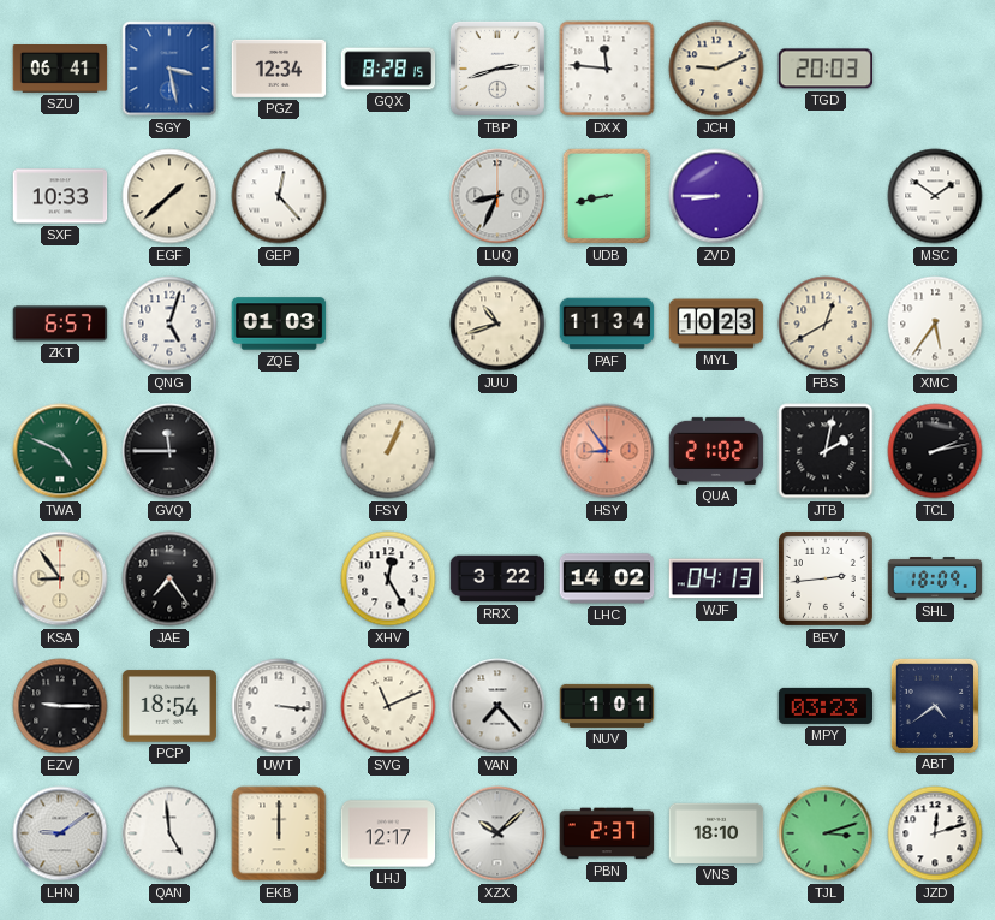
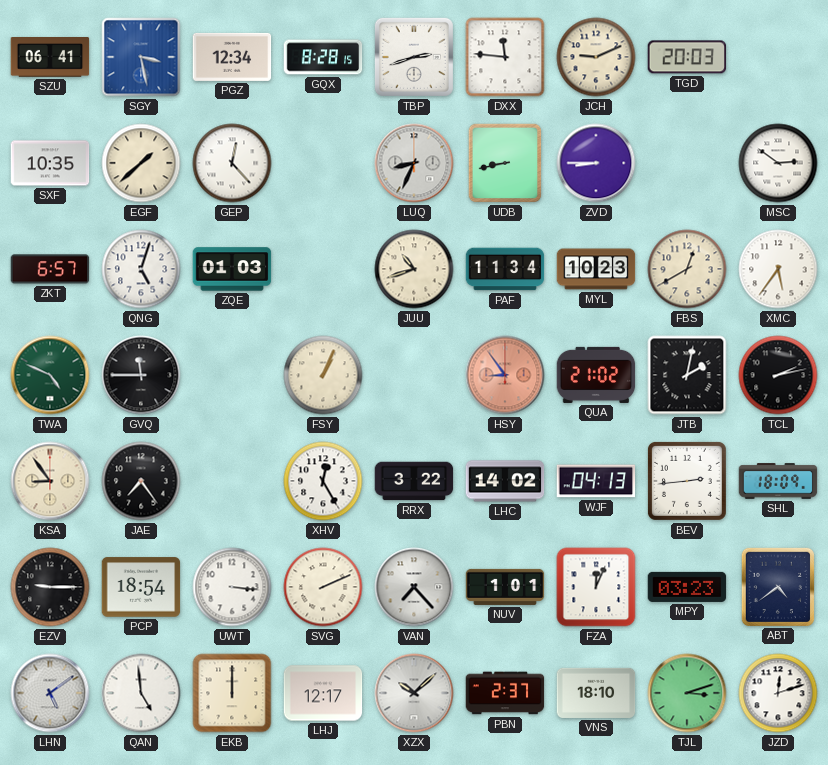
SXF: 10:33 -> 10:35 (50, 163)
MSC: 1:51 -> 2:51 (778, 163)
SVG: 11:11 -> 2:11 (323, 587)
FZA: none -> 12:04 (596, 587)
LHN: 9:09 -> 5:09 (50, 693)
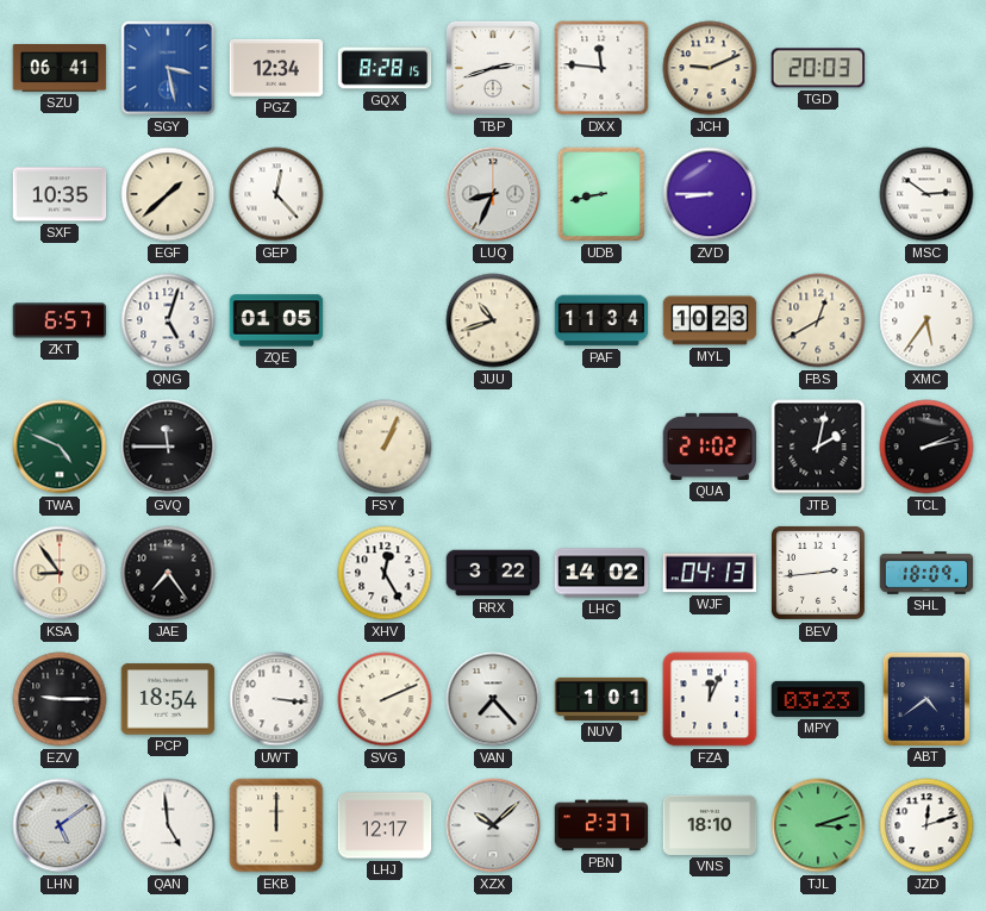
ZQE: 01:03 -> 01:05 (276, 320)
HSY: 8:54 -> none (505, 375)
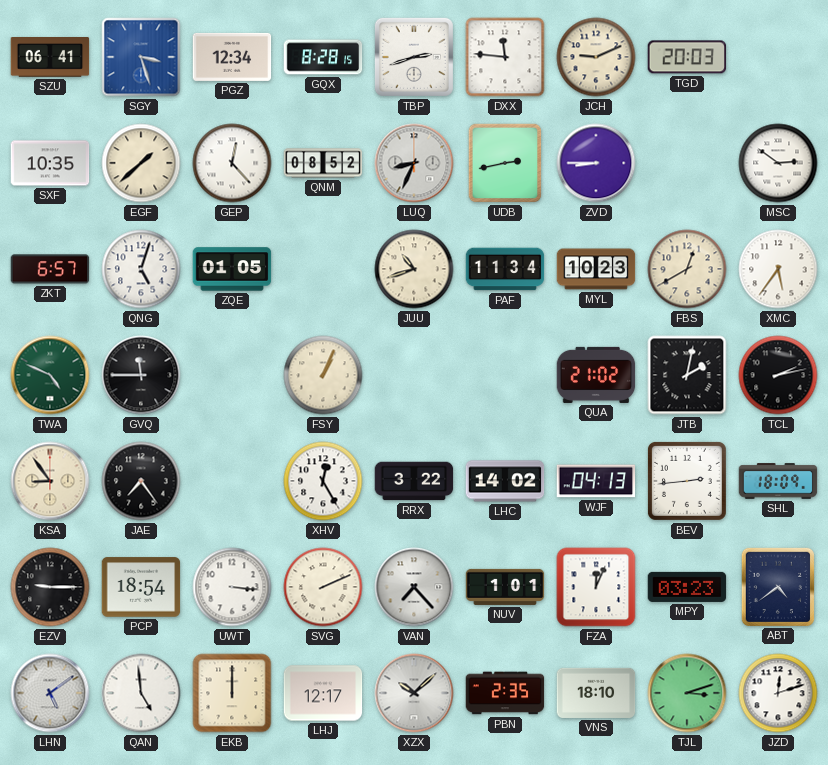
SGY: 3:28 -> 3:27 (141, 57)
QNM: none -> 08:52 (323, 163)
UDB: 8:43 -> 2:43 (505, 163)
PBN: 2:37 -> 2:35 (505, 693)
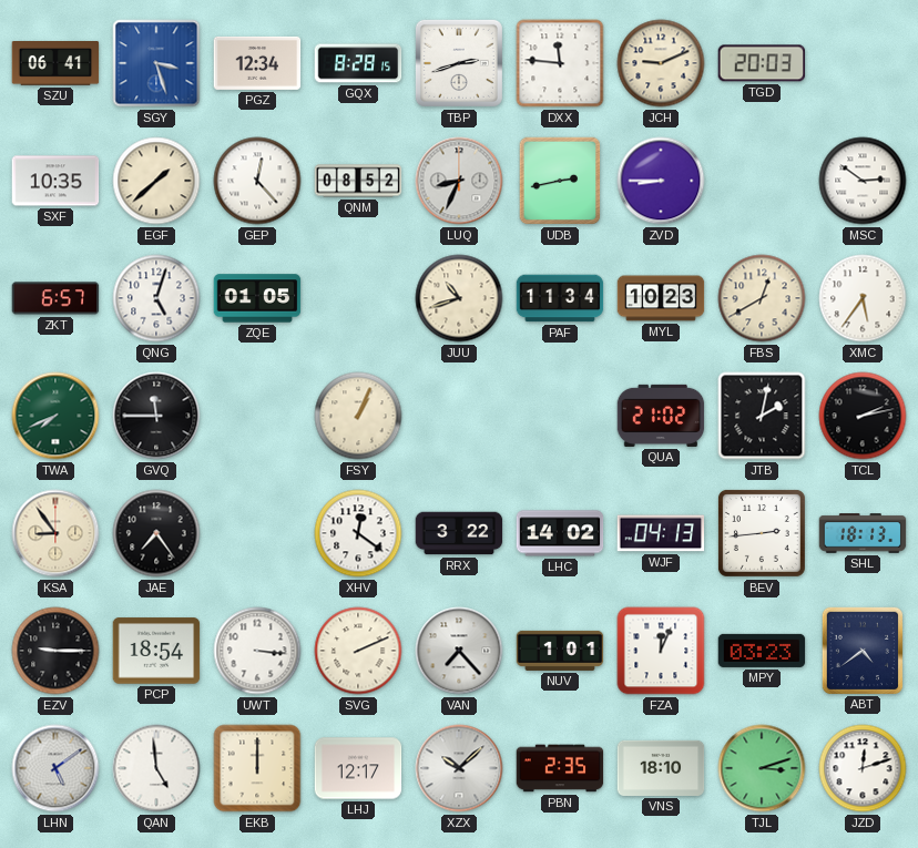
TWA: 4:49 -> 7:41 (55, 416)
XHV: 12:25 -> 12:21 (358, 533)
SHL: 18:09 -> 18:13 (863, 533)
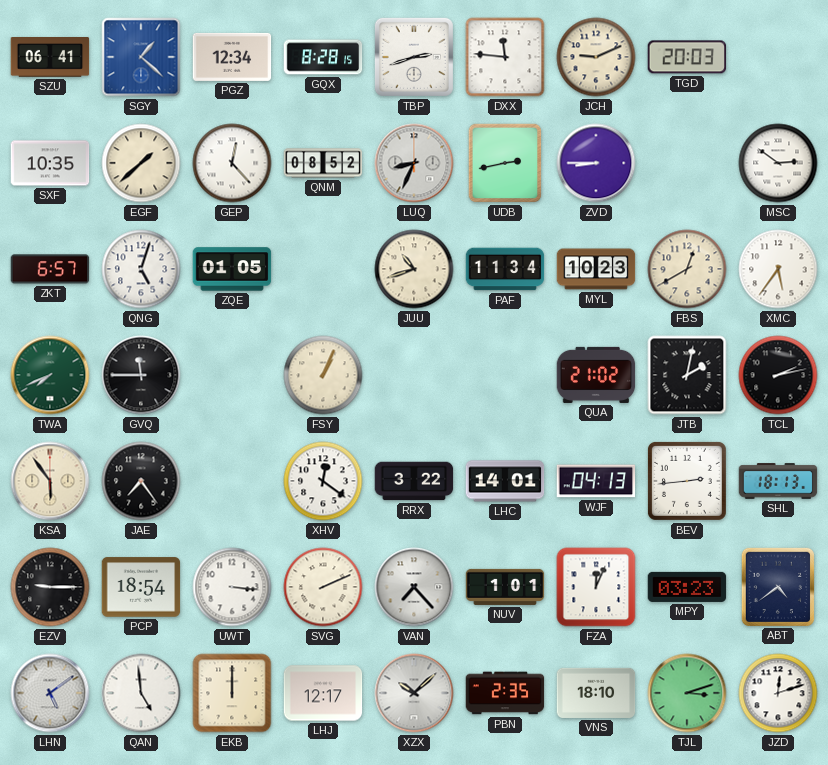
SGY: 3:27 -> 1:22 (141, 57)
KSA: 8:54 -> 5:54 (50, 481)
LHC: 14:02 -> 14:01 (505, 481)
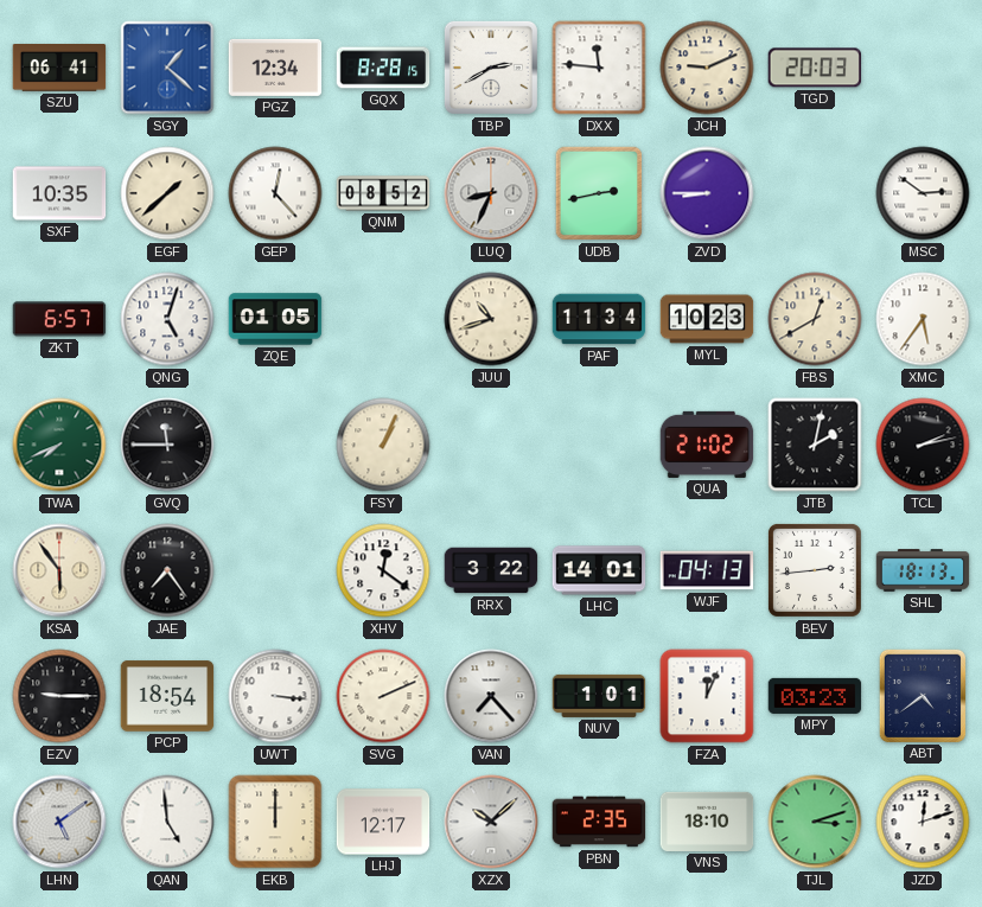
TBP: 2:42 -> 2:40 (491, 68)
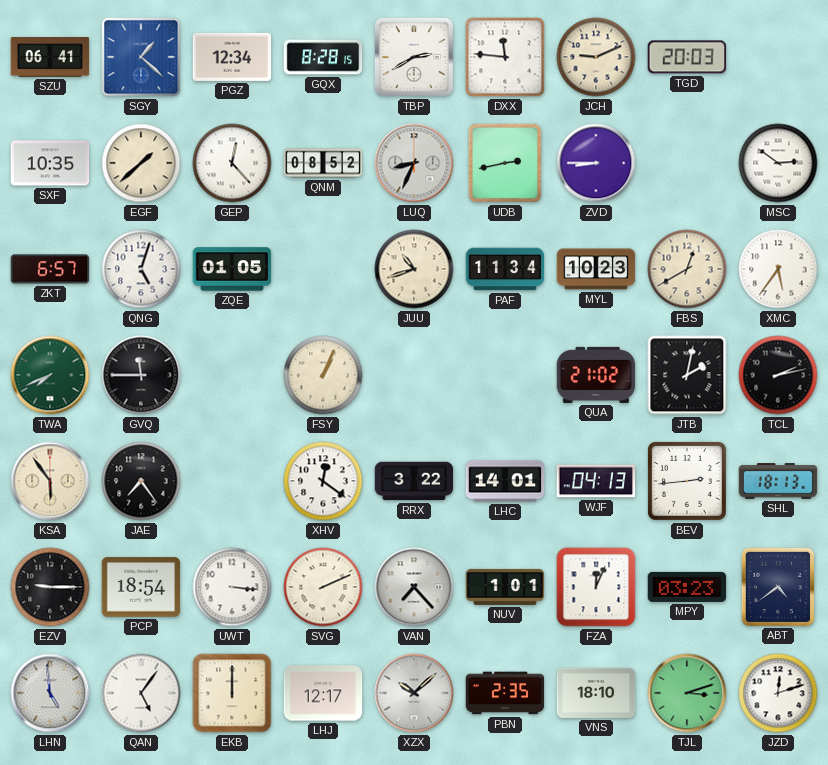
LHN: 5:09 -> 4:59 (50, 693)
QAN: 4:59 -> 5:06 (141, 693)
